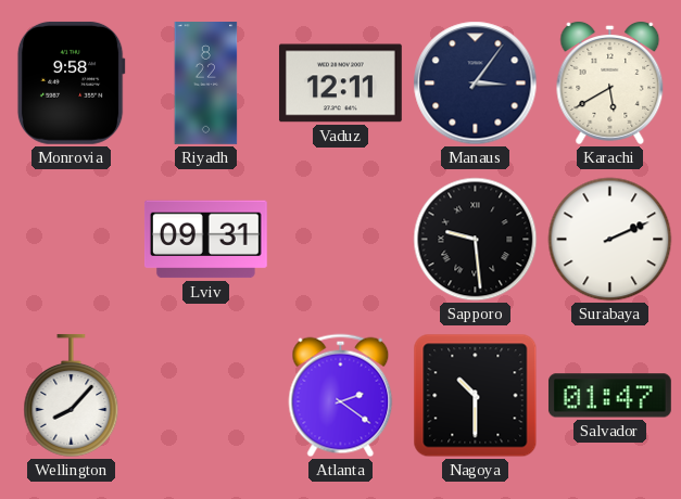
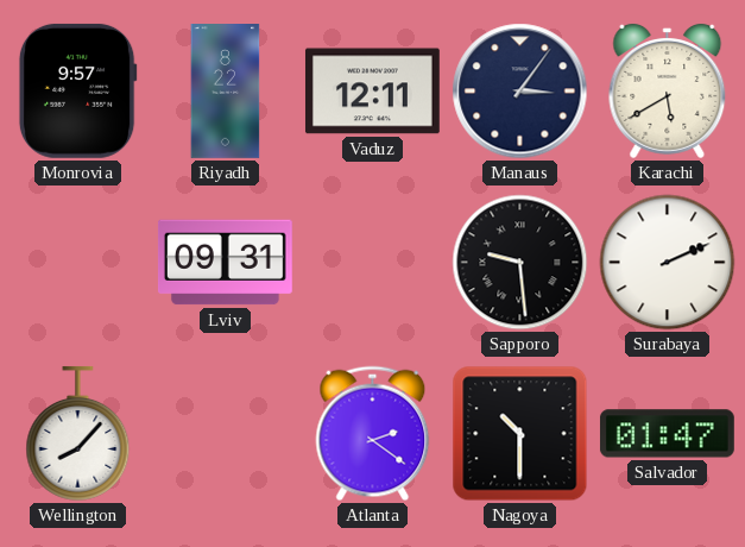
Monrovia: 9:58 -> 9:57 (77, 90)
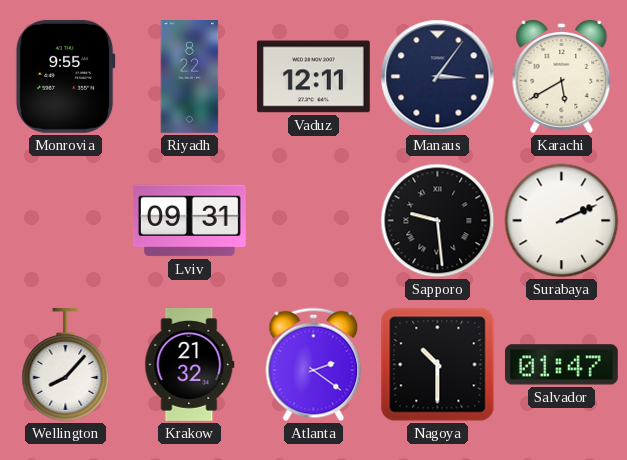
Monrovia: 9:57 -> 9:55 (65, 76)
Krakow: none -> 21:32 (190, 365)
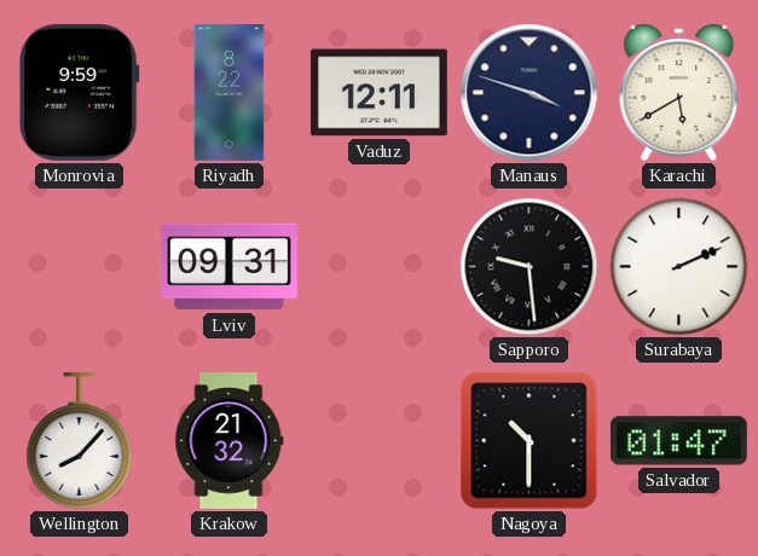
Monrovia: 9:55 -> 9:59 (79, 92)
Manaus: 3:06 -> 3:48 (530, 93)
Atlanta: 2:21 -> none (314, 365)
